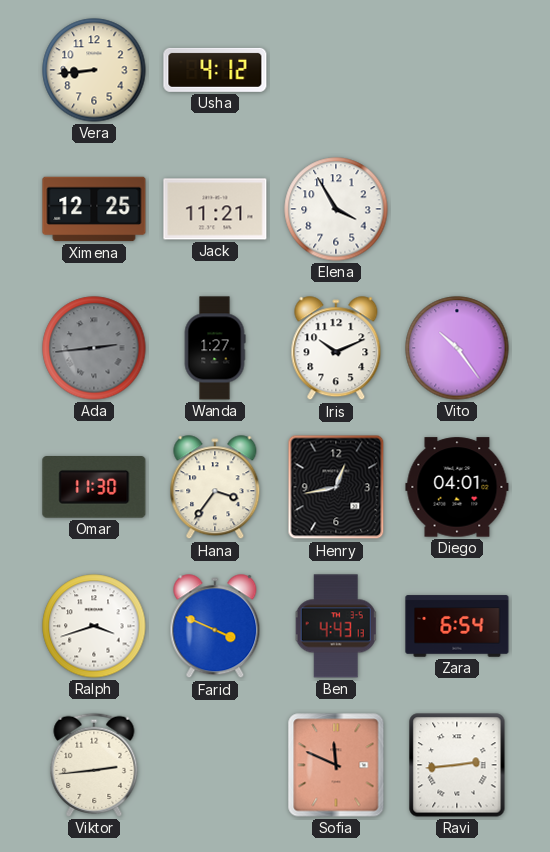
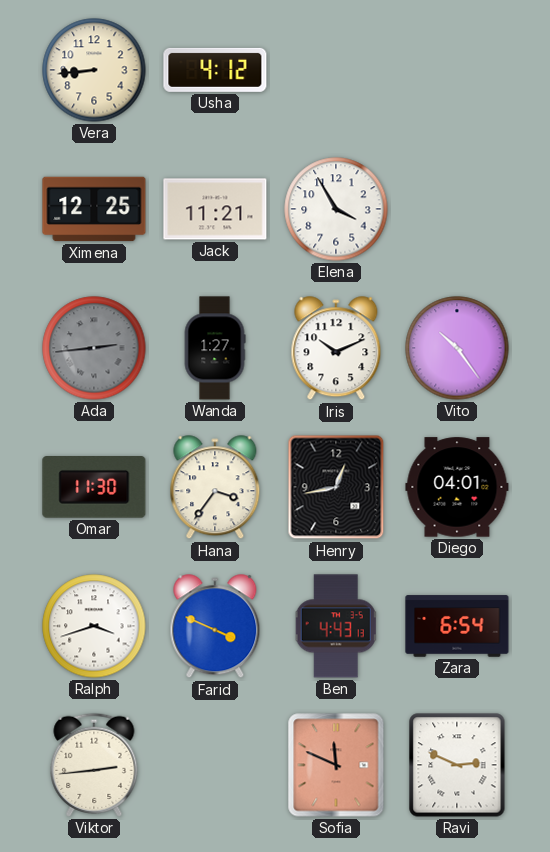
Ravi: 2:44 -> 2:49 (457, 765)
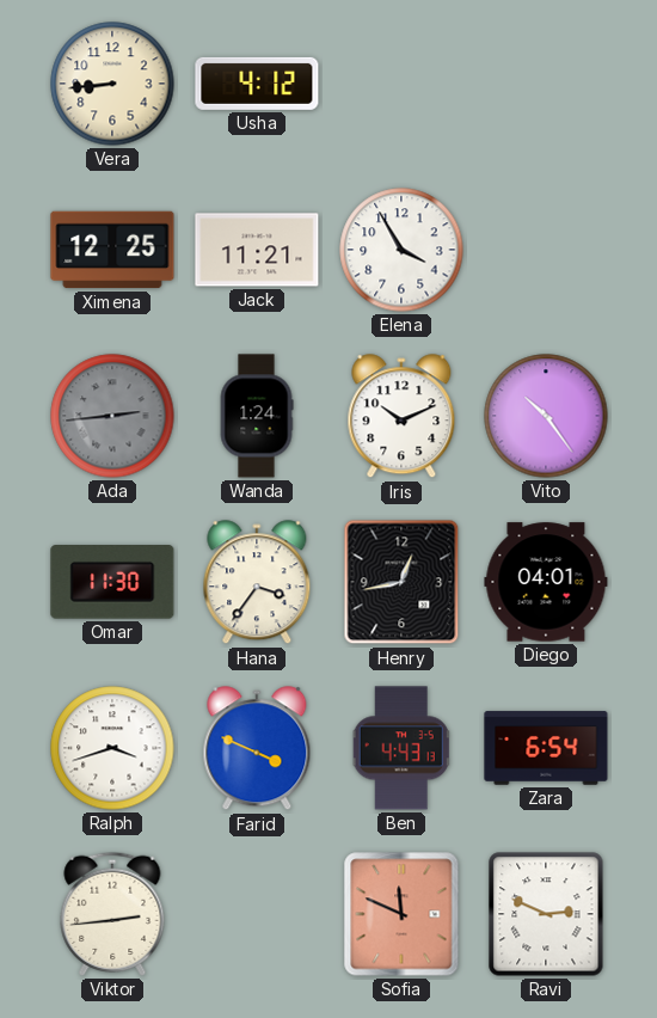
Wanda: 1:27 -> 1:24 (257, 416)
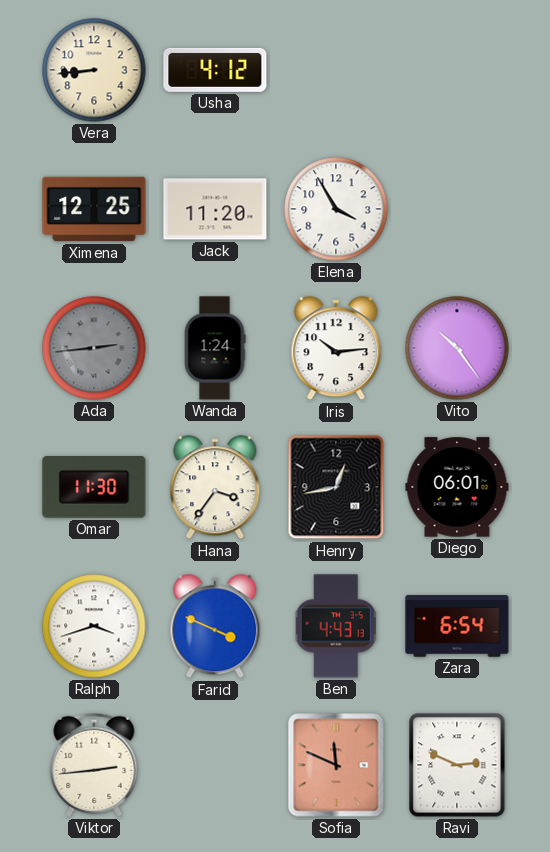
Jack: 11:21 -> 11:20 (215, 209)
Iris: 10:11 -> 10:14 (336, 349)
Diego: 04:01 -> 06:01 (457, 487)
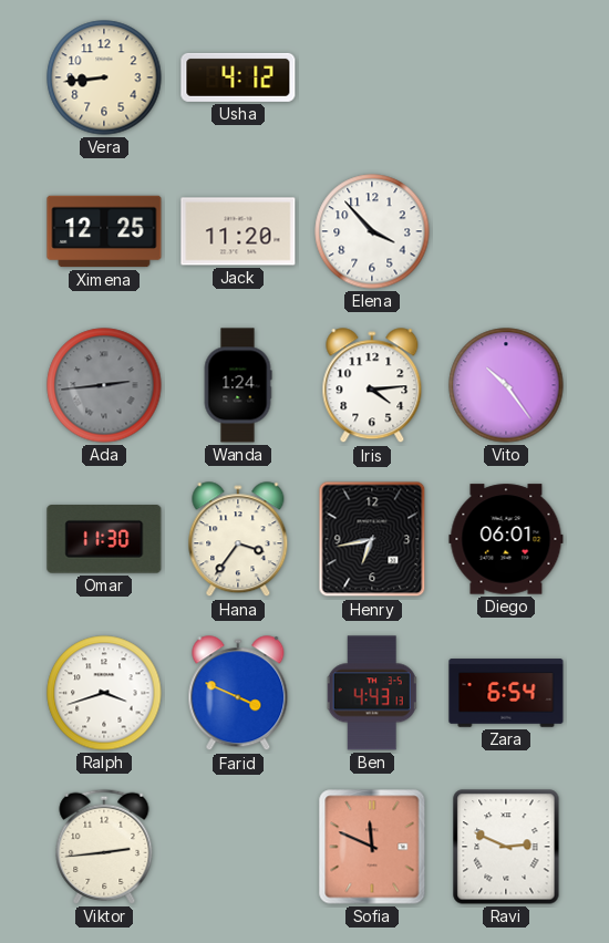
Elena: 3:55 -> 3:53 (372, 231)
Iris: 10:14 -> 4:14 (372, 386)
Henry: 12:43 -> 6:43 (372, 539)
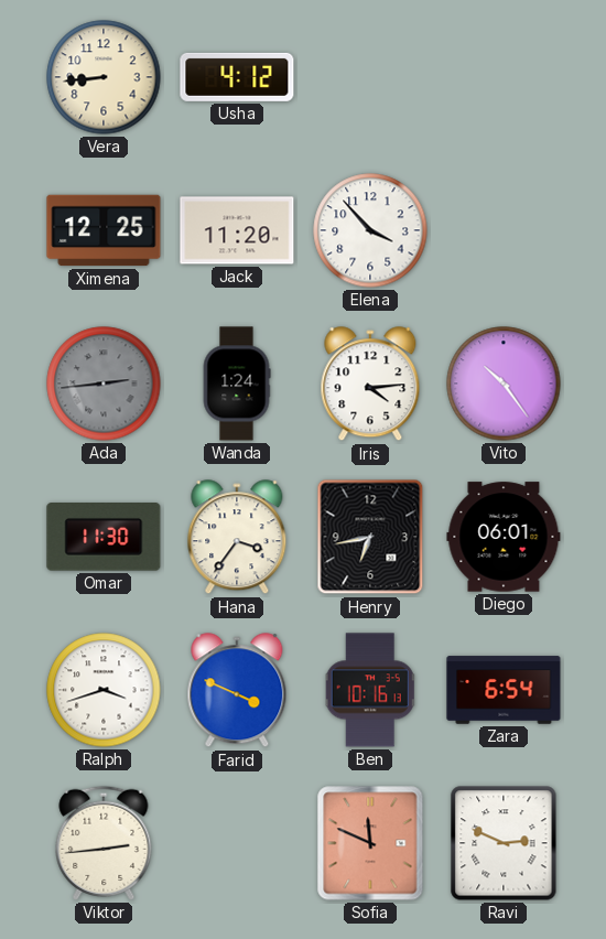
Ben: 4:43 -> 10:16 (370, 690)
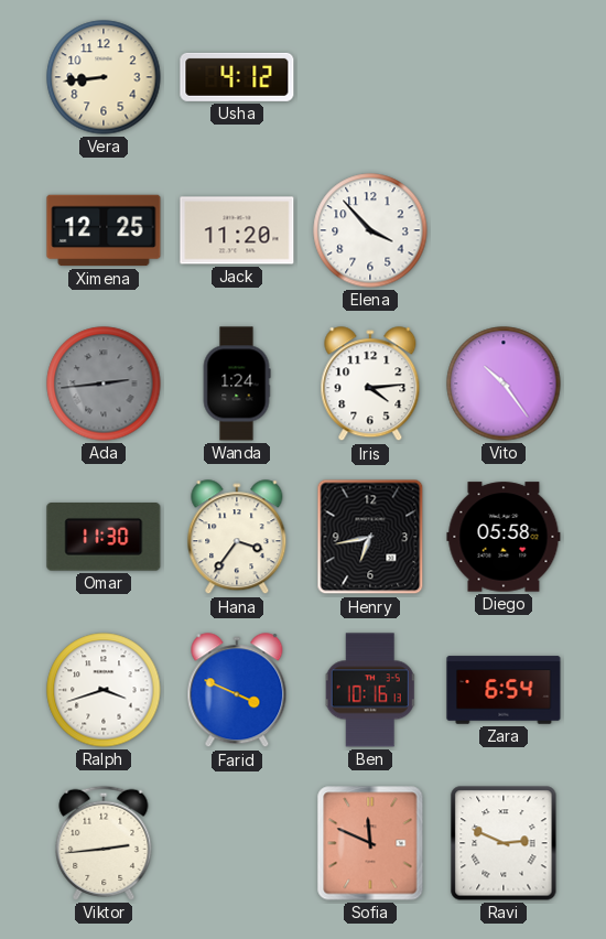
Diego: 06:01 -> 05:58 (504, 537)
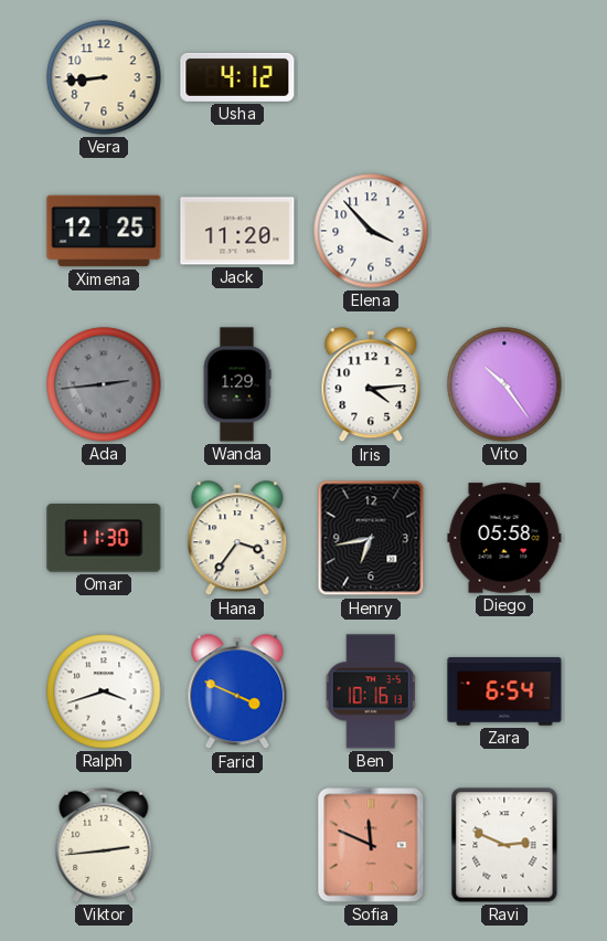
Wanda: 1:24 -> 1:29 (237, 384)
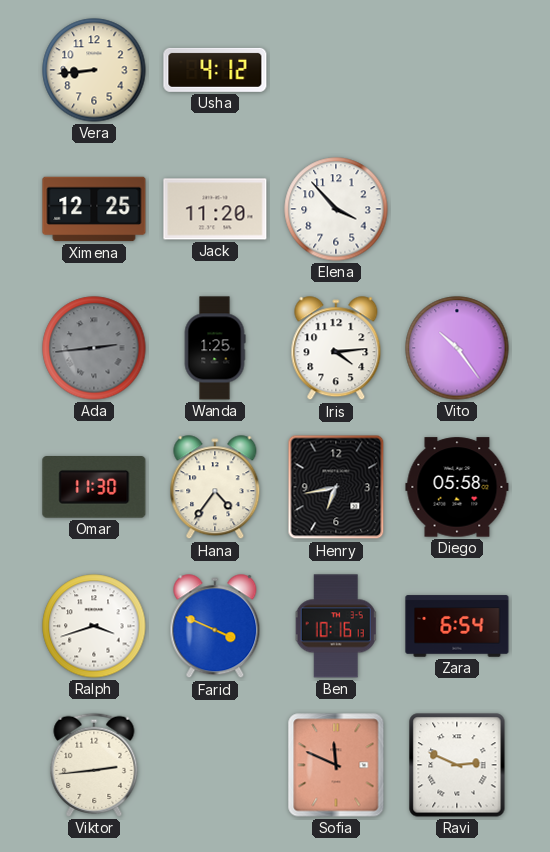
Wanda: 1:29 -> 1:25 (215, 348)
Hana: 3:36 -> 4:36 (215, 488)
